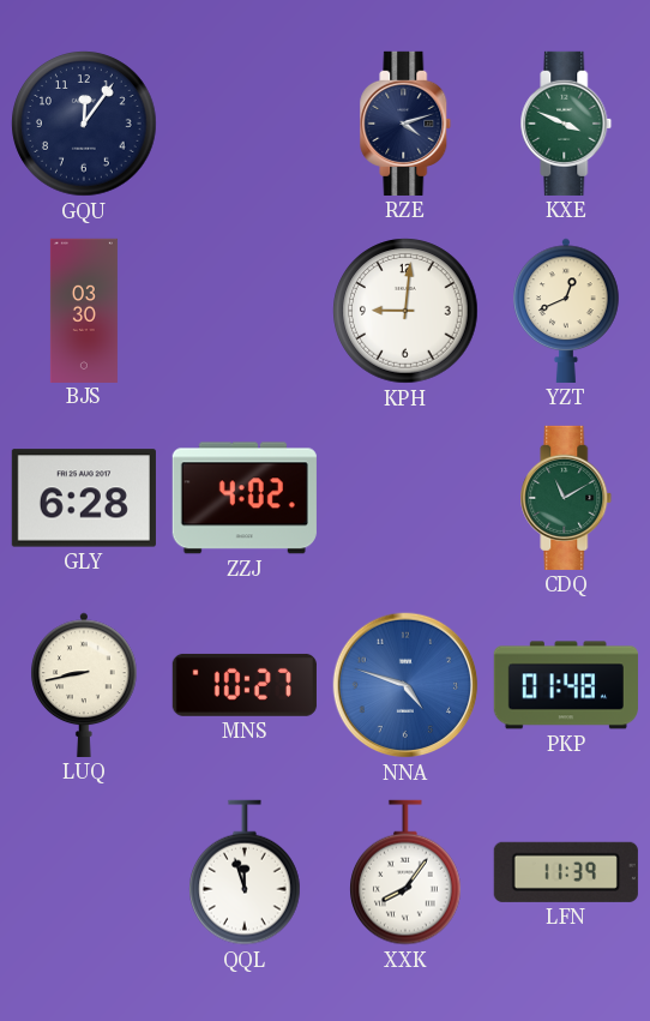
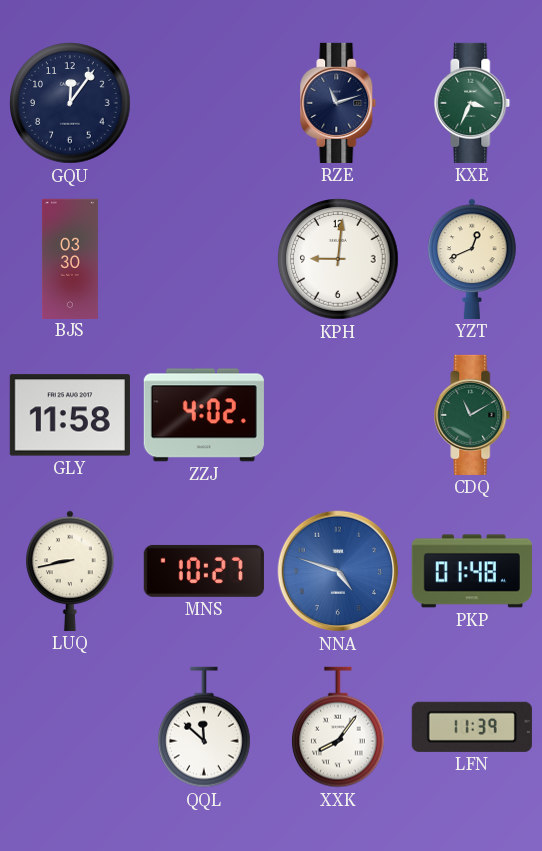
RZE: 4:12 -> 11:12 (338, 103)
KXE: 3:49 -> 3:34 (472, 103)
GLY: 6:28 -> 11:58 (70, 415)
QQL: 11:57 -> 11:52 (205, 727)
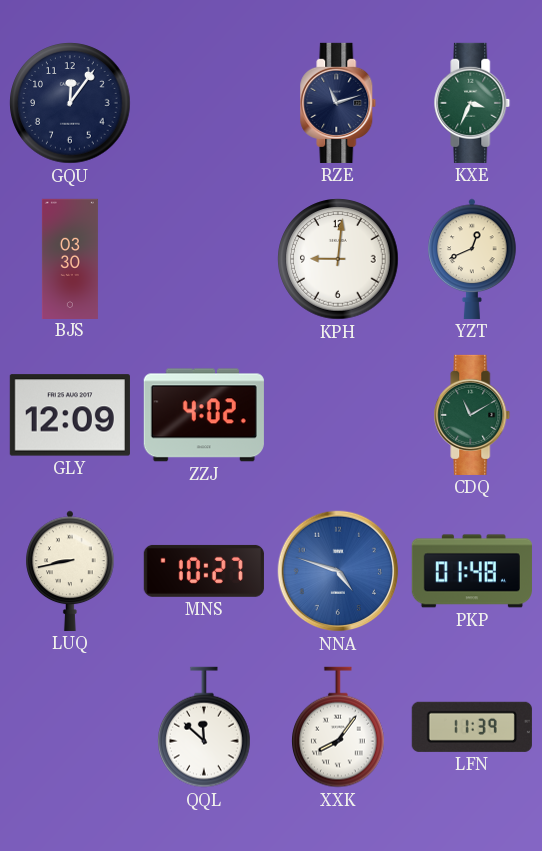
GLY: 11:58 -> 12:09 (70, 415)
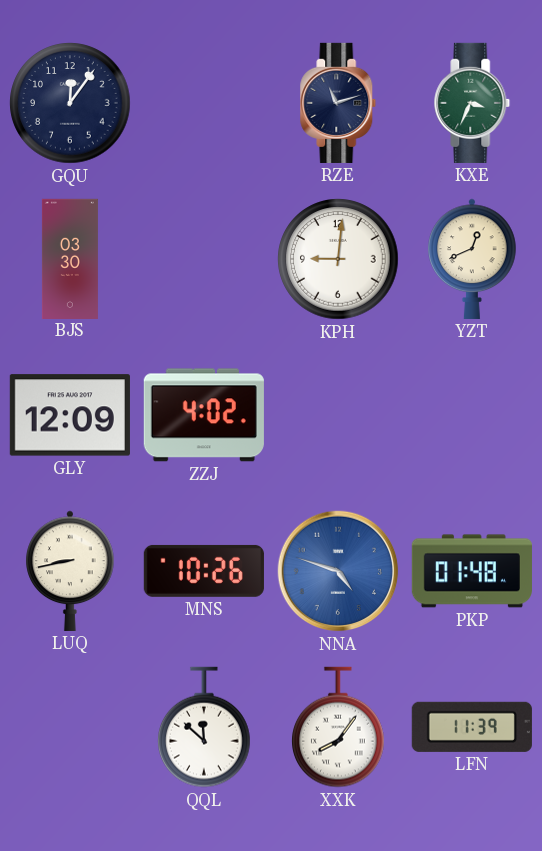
CDQ: 11:10 -> none (472, 415)
MNS: 10:27 -> 10:26 (204, 571)
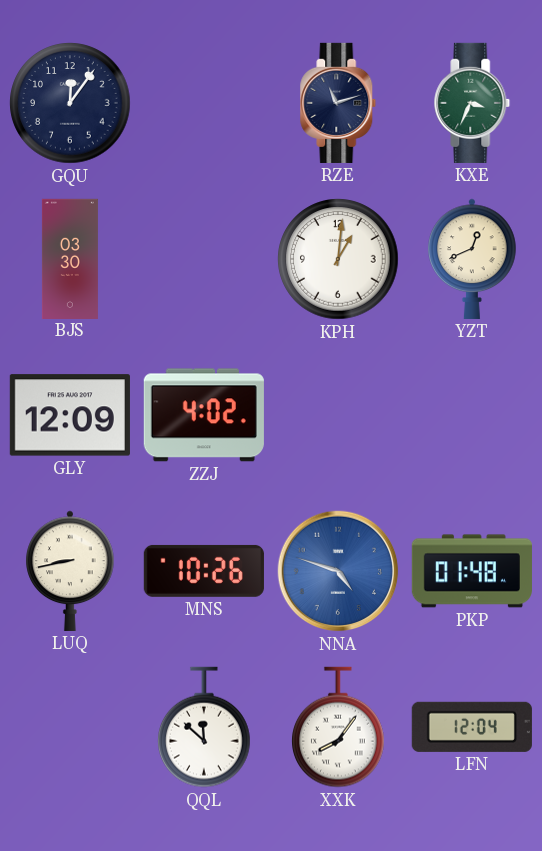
KPH: 9:01 -> 1:01 (338, 259)
LFN: 11:39 -> 12:04 (472, 727)
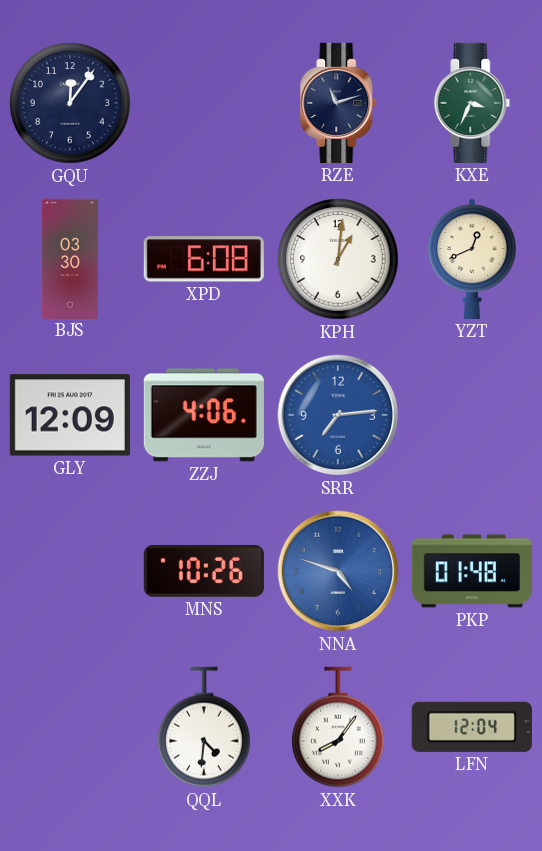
XPD: none -> 6:08 (204, 259)
ZZJ: 4:02 -> 4:06 (204, 415)
SRR: none -> 7:14 (338, 415)
LUQ: 8:43 -> none (70, 571)
QQL: 11:52 -> 4:31 (205, 727)
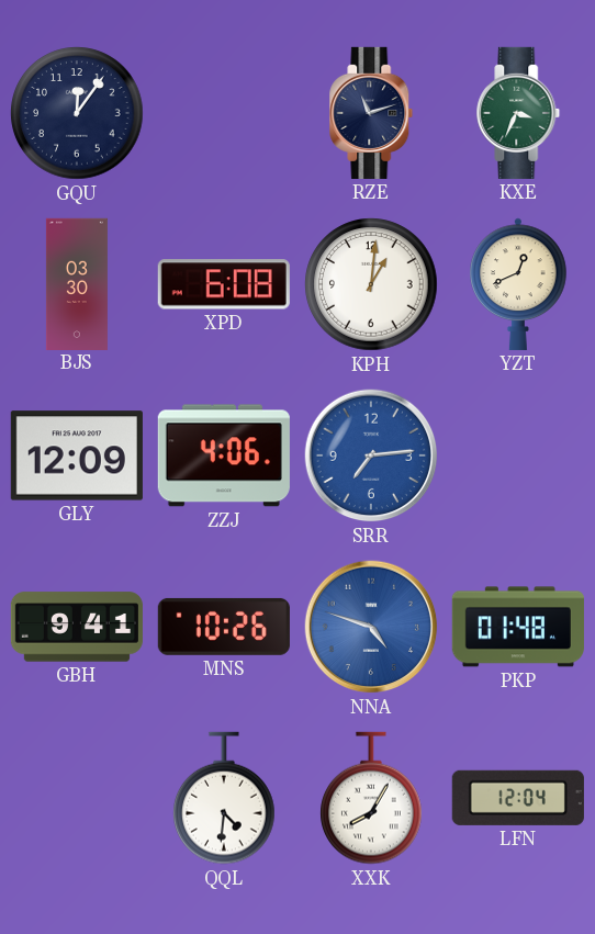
GBH: none -> 9:41 (77, 627)
XXK: 8:06 -> 8:05 (372, 798)
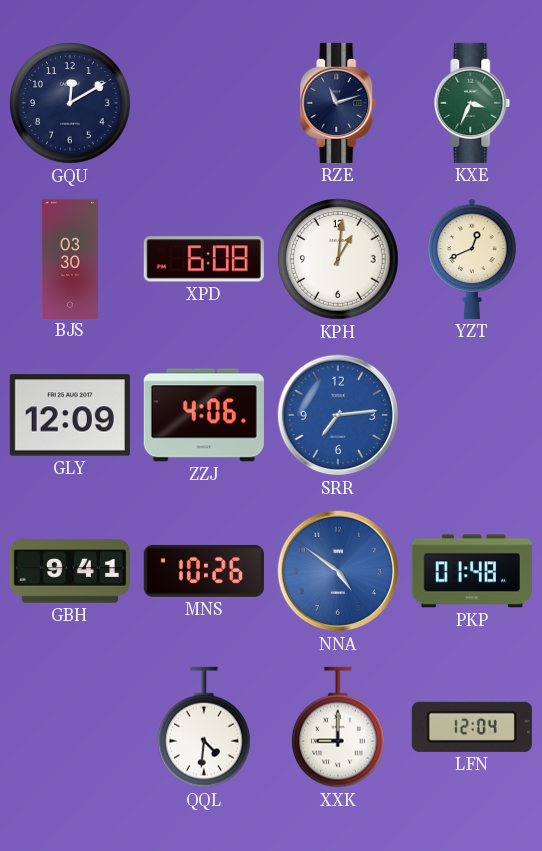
GQU: 12:06 -> 12:10 (70, 103)
NNA: 4:48 -> 4:51 (338, 571)
XXK: 8:05 -> 9:00 (339, 727)
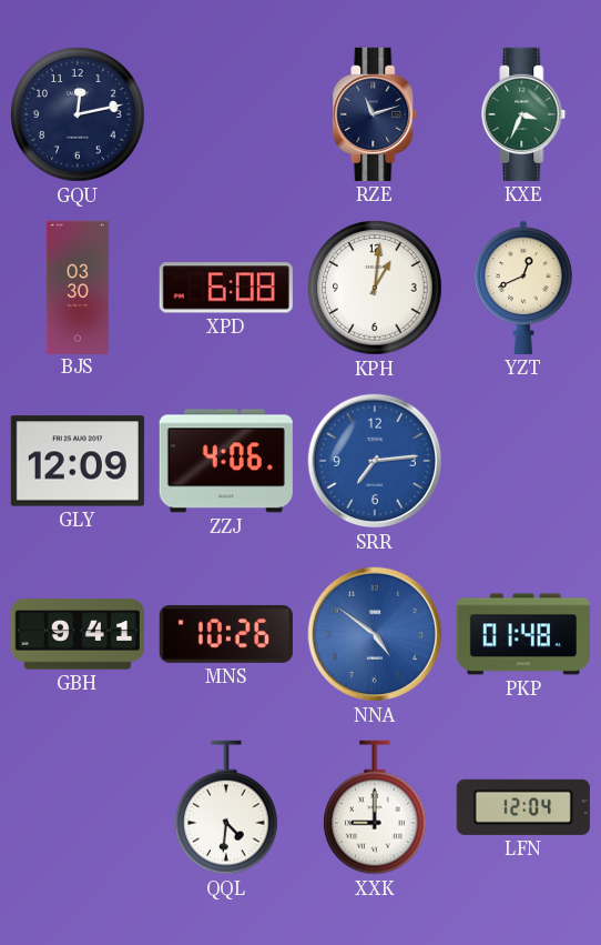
GQU: 12:10 -> 12:13 (78, 114)
